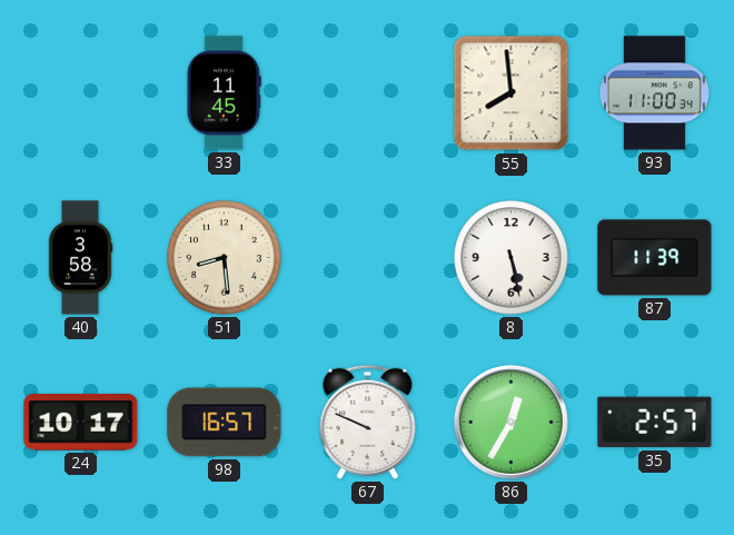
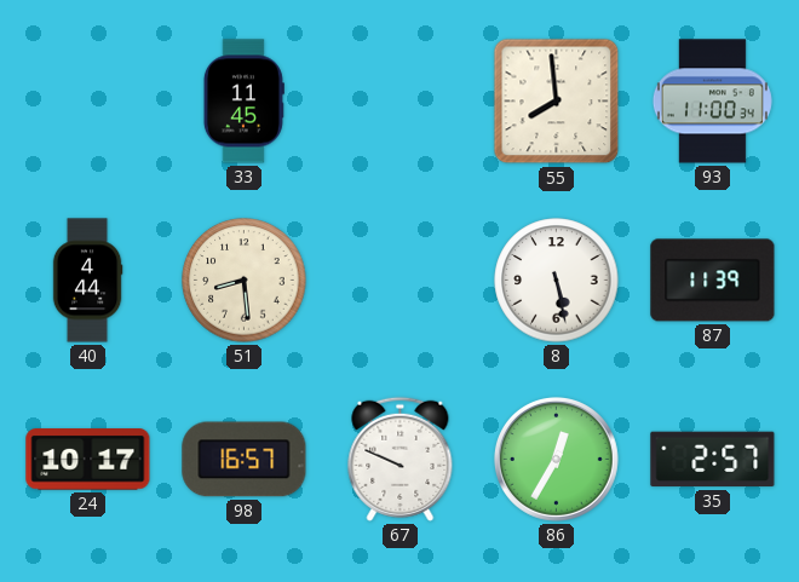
40: 3:58 -> 4:44 (87, 281)
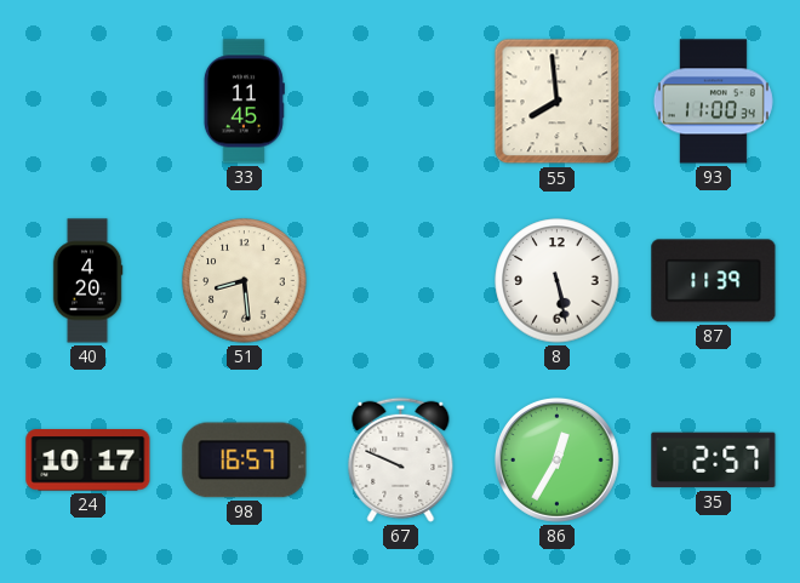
40: 4:44 -> 4:20 (87, 281)
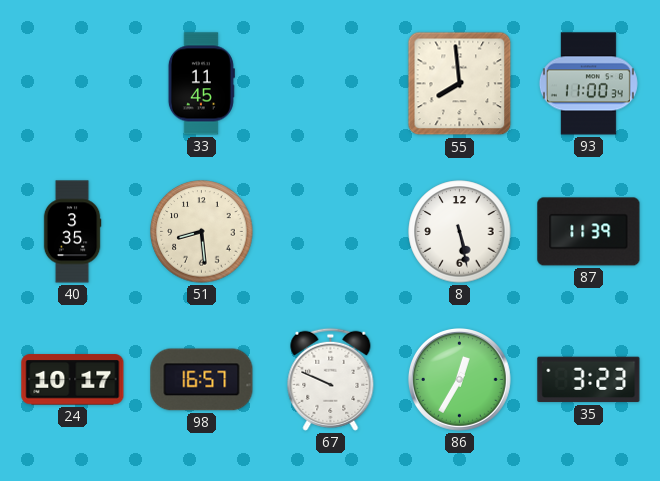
40: 4:20 -> 3:35 (72, 232)
35: 2:57 -> 3:23 (589, 380)
